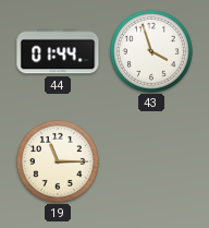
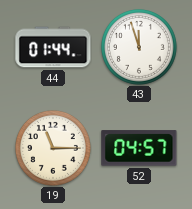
43: 3:57 -> 11:57 (139, 47)
52: none -> 04:57 (139, 148)
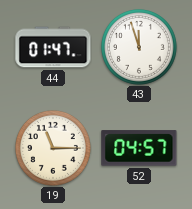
44: 01:44 -> 01:47 (53, 47)
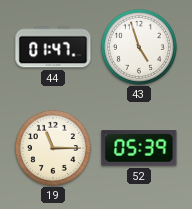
43: 11:57 -> 4:57 (139, 47)
52: 04:57 -> 05:39 (139, 148)
